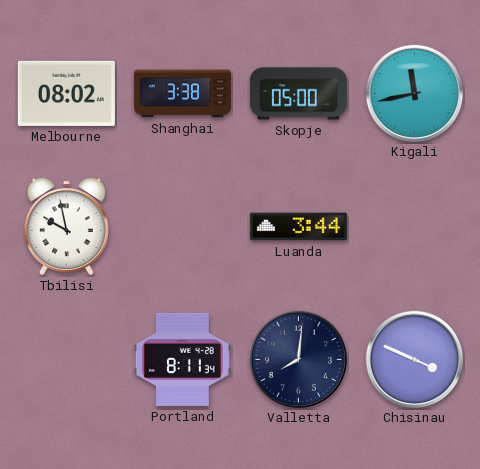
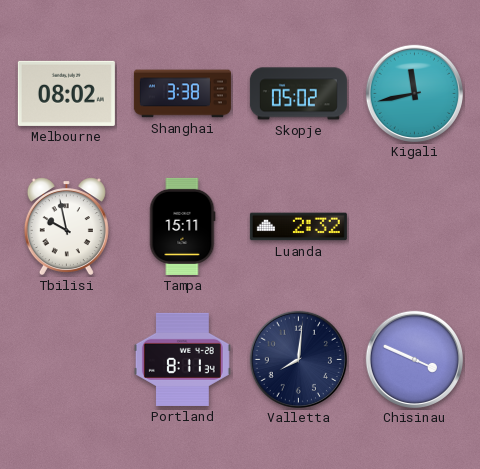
Skopje: 05:00 -> 05:02 (298, 94)
Tampa: none -> 15:11 (182, 226)
Luanda: 3:44 -> 2:32 (298, 227)
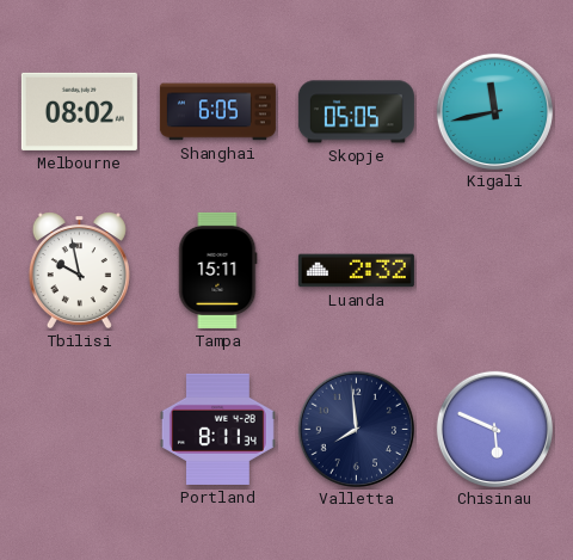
Shanghai: 3:38 -> 6:05 (217, 112)
Skopje: 05:02 -> 05:05 (356, 112)
Valletta: 8:01 -> 7:59 (356, 429)
Chisinau: 3:49 -> 5:49 (494, 429)
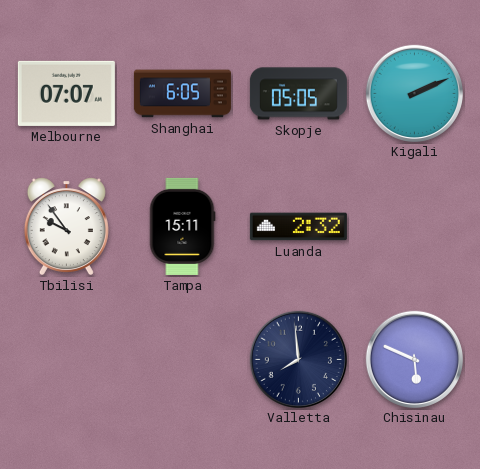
Melbourne: 08:02 -> 07:07 (66, 93)
Kigali: 11:43 -> 2:11 (414, 93)
Tbilisi: 9:58 -> 9:54 (66, 227)
Portland: 8:11 -> none (217, 429)
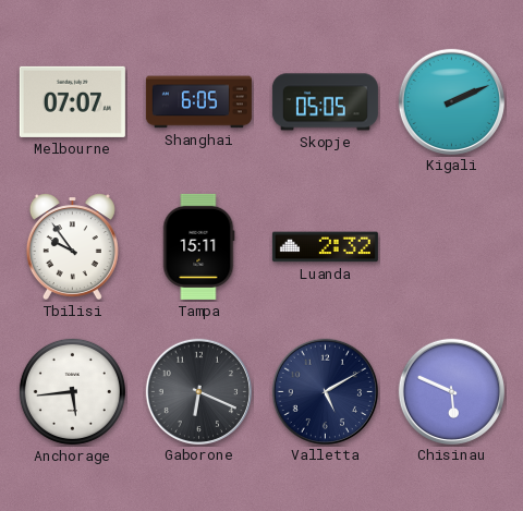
Anchorage: none -> 5:44 (72, 391)
Gaborone: none -> 6:19 (198, 391)
Valletta: 7:59 -> 5:10 (325, 391)
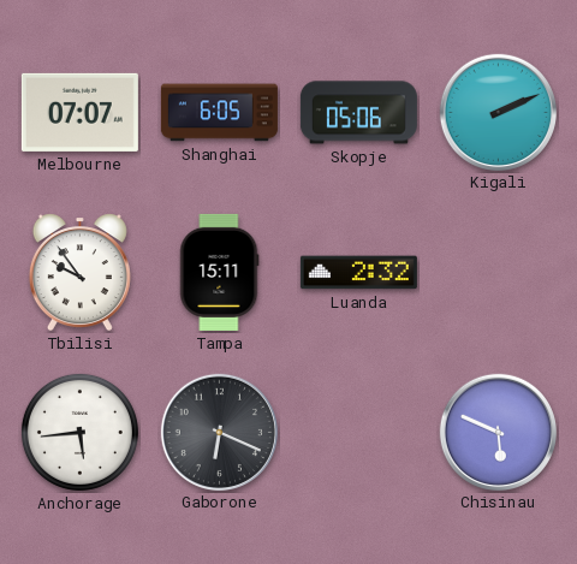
Skopje: 05:05 -> 05:06 (358, 113)
Valletta: 5:10 -> none (325, 391)
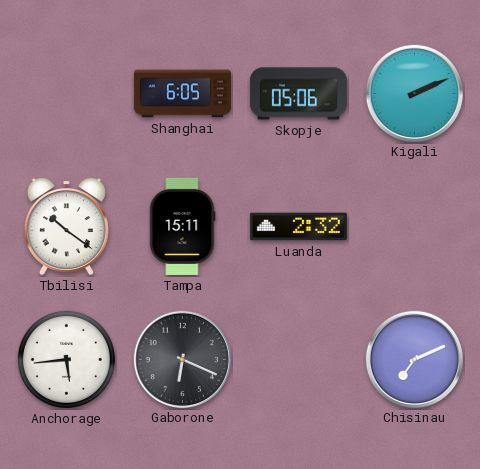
Melbourne: 07:07 -> none (79, 112)
Tbilisi: 9:54 -> 10:21 (66, 227)
Chisinau: 5:49 -> 7:11 (414, 359)
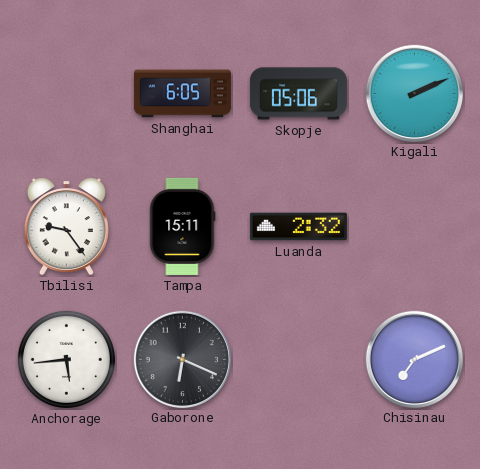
Tbilisi: 10:21 -> 9:24 (66, 227)
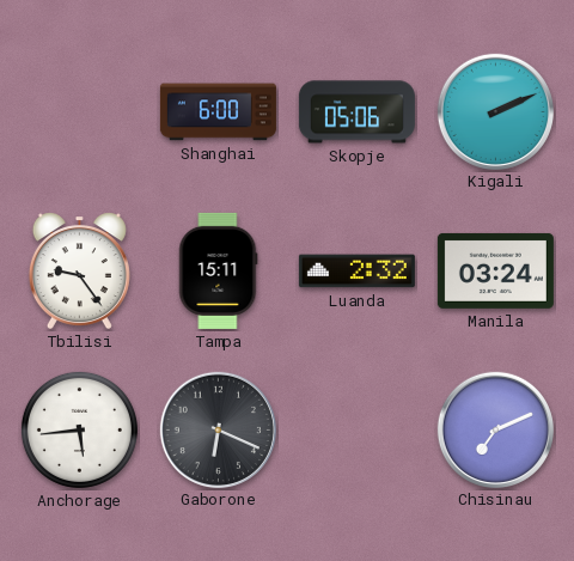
Shanghai: 6:05 -> 6:00 (218, 112)
Manila: none -> 03:24 (495, 270)
